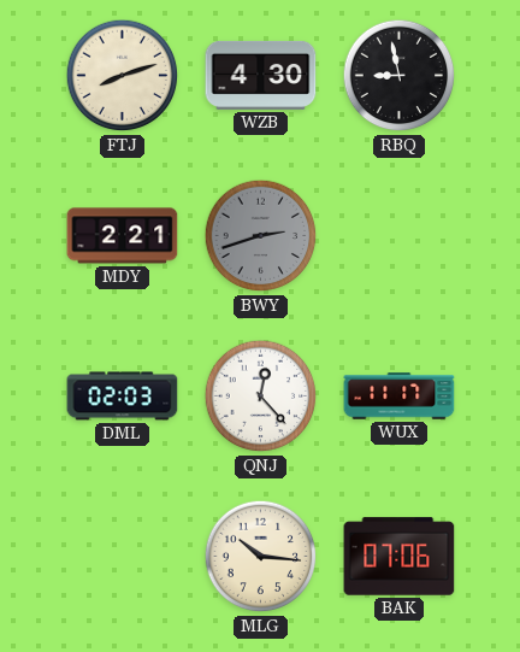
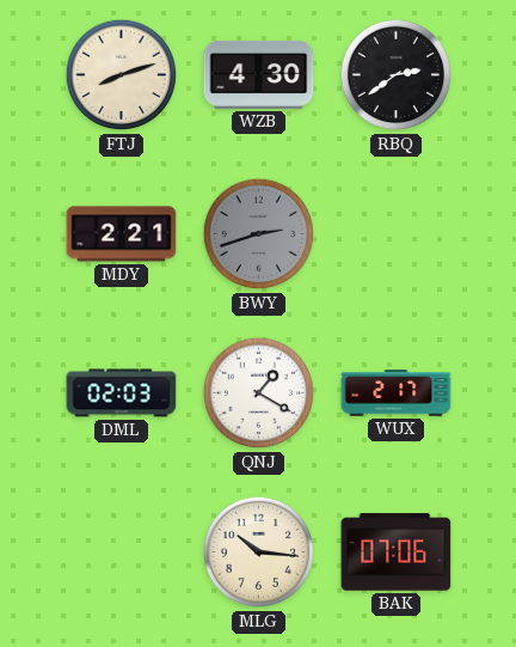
RBQ: 8:58 -> 2:39 (397, 75)
QNJ: 12:23 -> 1:20 (259, 393)
WUX: 11:17 -> 2:17 (397, 393)
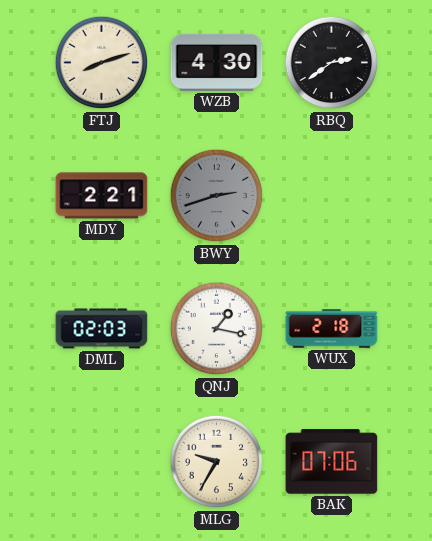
QNJ: 1:20 -> 1:17 (217, 329)
WUX: 2:17 -> 2:18 (332, 329)
MLG: 10:16 -> 9:35 (217, 462)
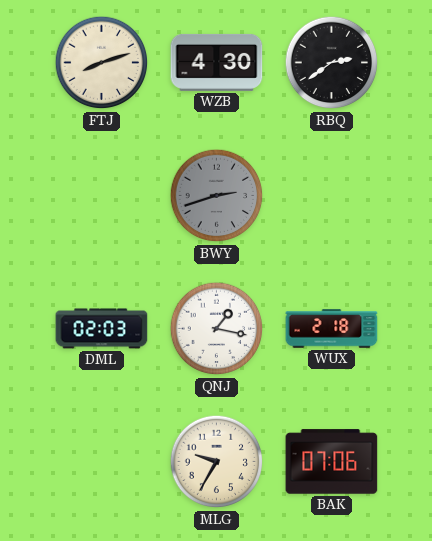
MDY: 2:21 -> none (102, 196)
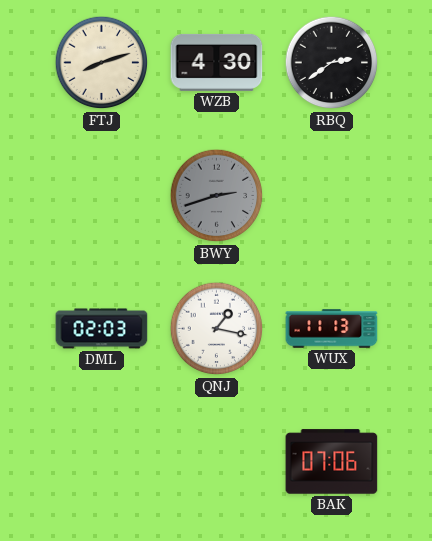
WUX: 2:18 -> 11:13 (332, 329)
MLG: 9:35 -> none (217, 462)
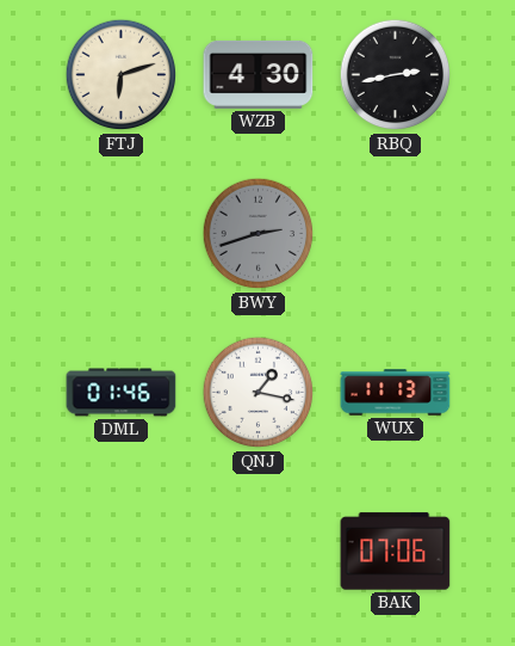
FTJ: 8:12 -> 6:12 (122, 75)
RBQ: 2:39 -> 2:43 (396, 75)
DML: 02:03 -> 01:46 (122, 393)
